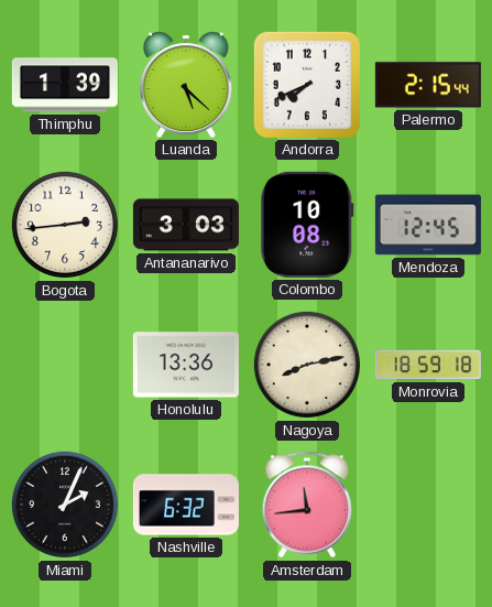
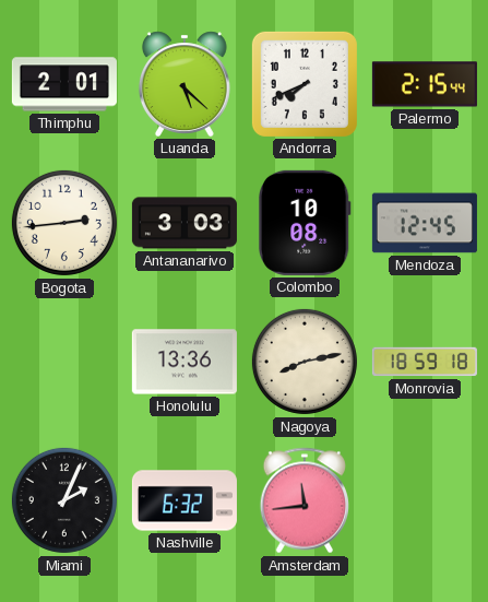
Thimphu: 1:39 -> 2:01 (64, 84)
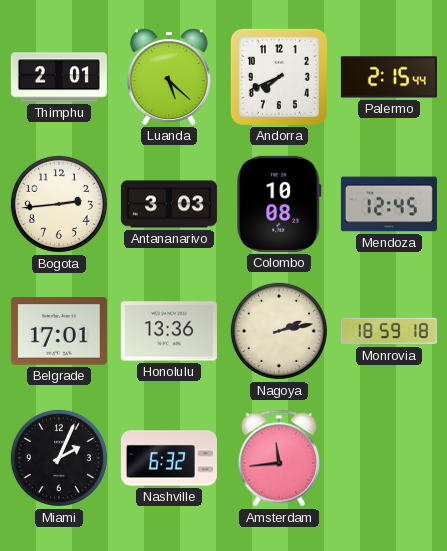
Belgrade: none -> 17:01 (59, 331)
Nagoya: 8:13 -> 2:13 (279, 331)
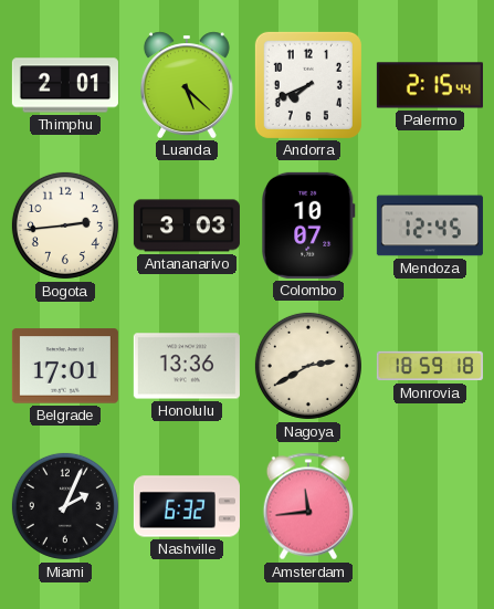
Colombo: 10:08 -> 10:07 (309, 225)
Nagoya: 2:13 -> 2:40 (308, 366)
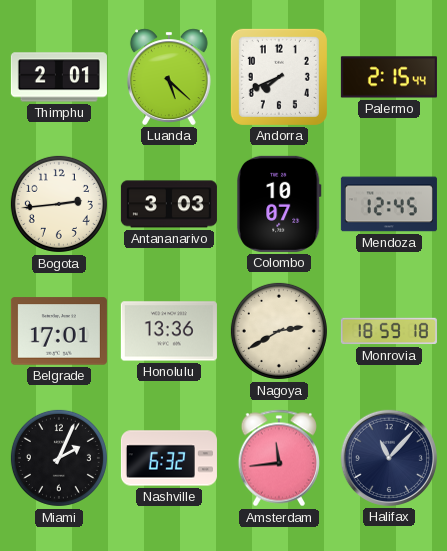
Halifax: none -> 11:07 (389, 458)
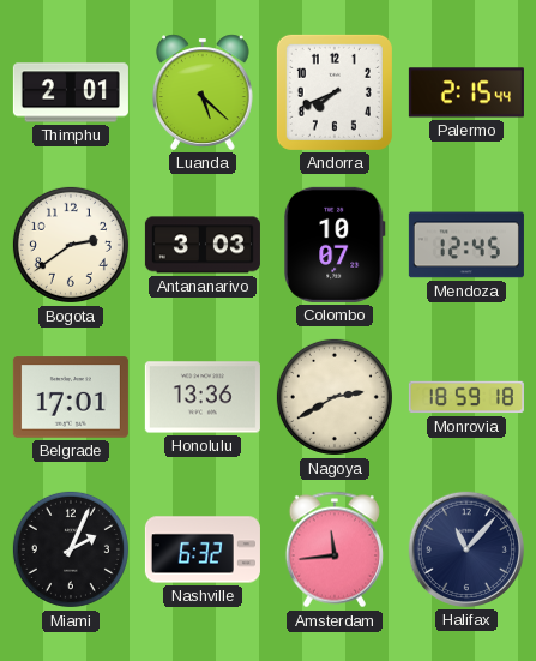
Bogota: 2:44 -> 2:39 (71, 245)
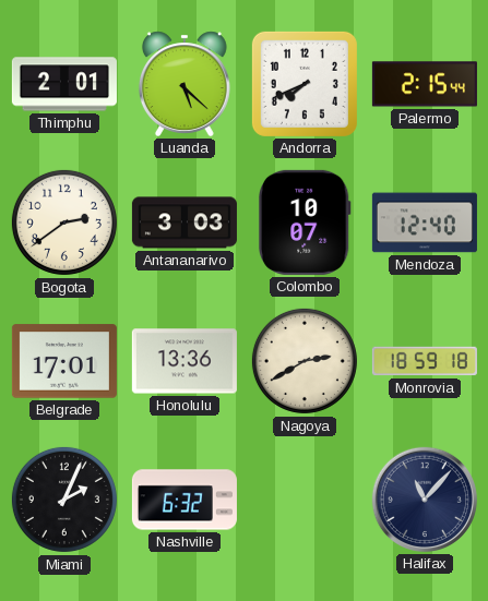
Mendoza: 12:45 -> 12:40 (425, 223)
Amsterdam: 11:44 -> none (333, 549)
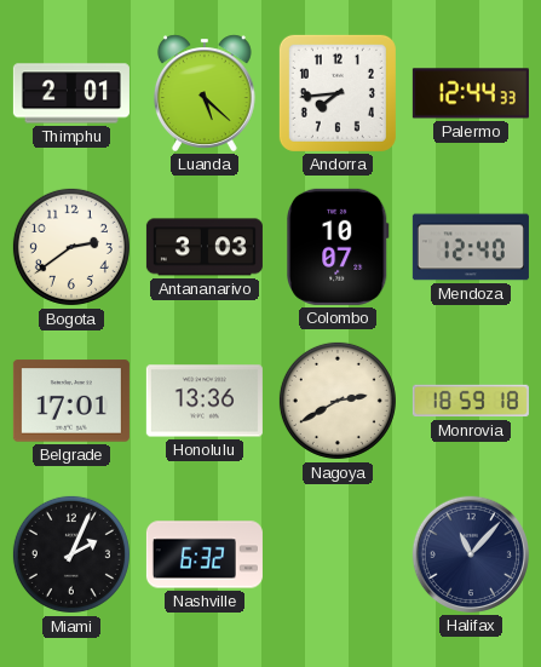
Andorra: 7:41 -> 7:44 (338, 93)
Palermo: 2:15 -> 12:44 (471, 93)
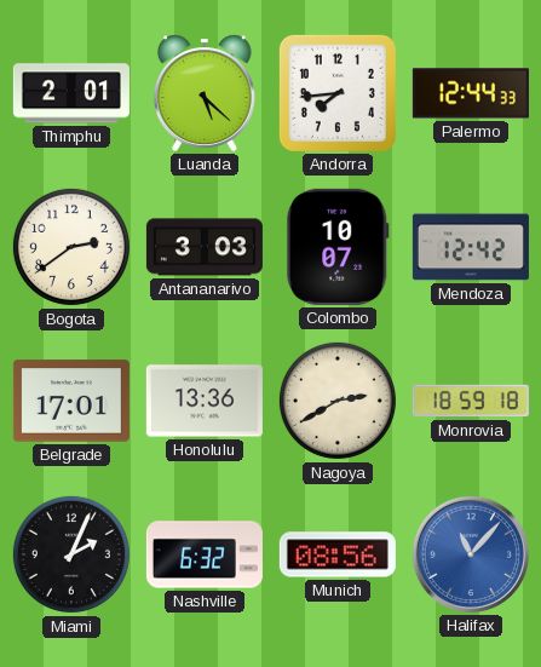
Mendoza: 12:40 -> 12:42 (471, 247)
Munich: none -> 08:56 (338, 554)
Halifax dial: navy -> blue (471, 554)
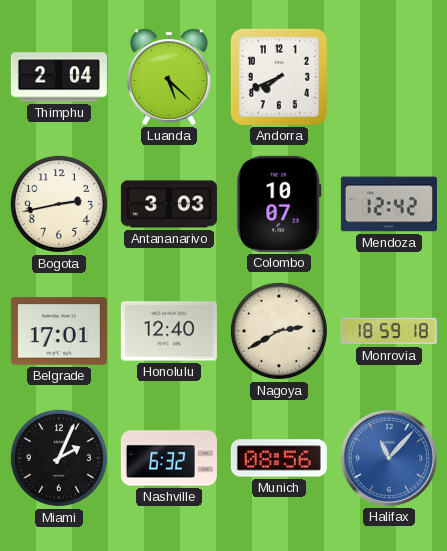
Thimphu: 2:01 -> 2:04 (59, 77)
Andorra: 7:44 -> 7:41 (279, 77)
Palermo: 12:44 -> none (471, 93)
Bogota: 2:39 -> 2:43 (59, 204)
Honolulu: 13:36 -> 12:40 (169, 331)
